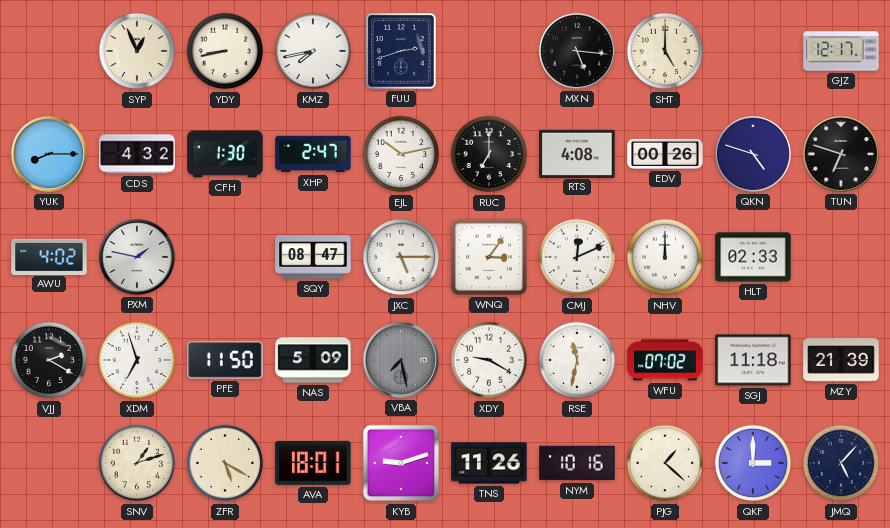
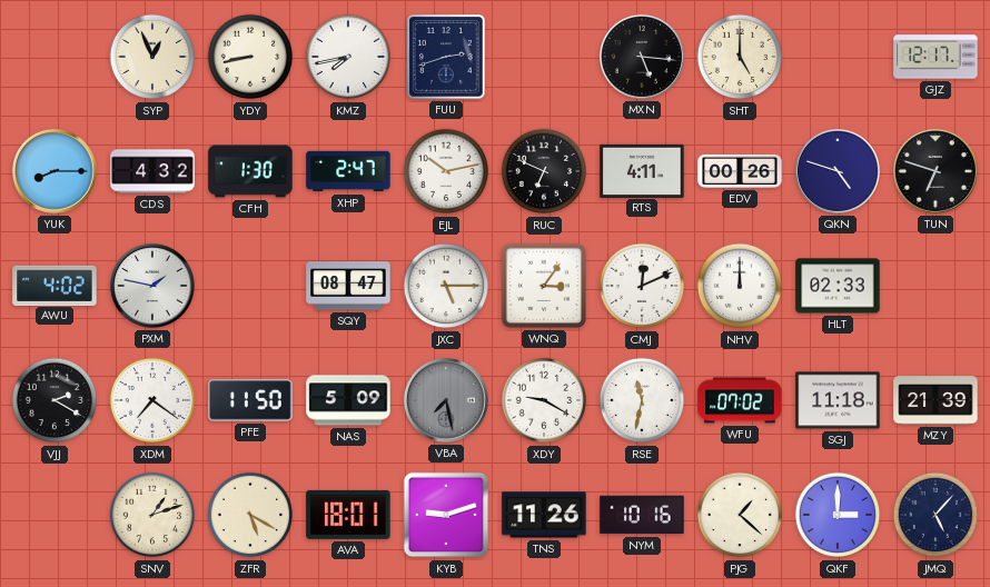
RUC: 7:00 -> 6:49 (544, 171)
RTS: 4:08 -> 4:11 (642, 170)
XDM: 6:57 -> 7:21 (152, 400)
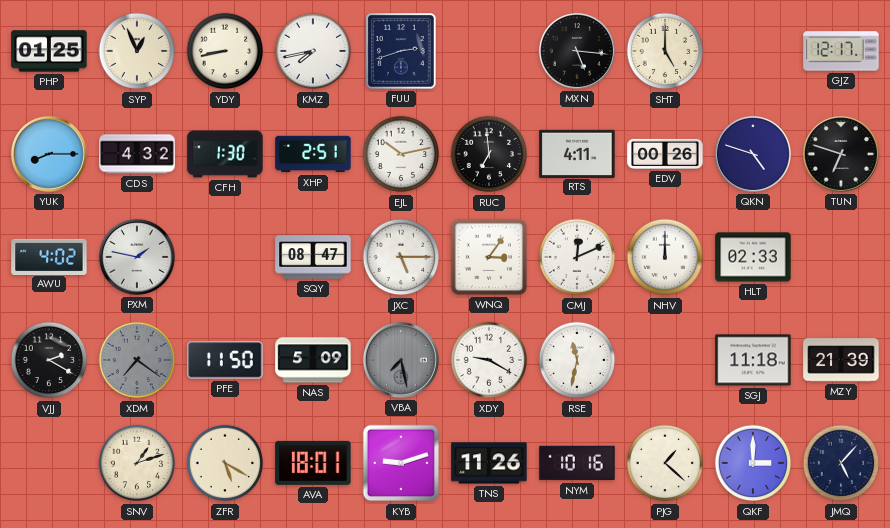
PHP: none -> 01:25 (49, 51)
XHP: 2:47 -> 2:51 (313, 154)
RUC: 6:49 -> 6:59 (489, 154)
XDM dial: white -> grey (137, 360)
WFU: 07:02 -> none (740, 400)
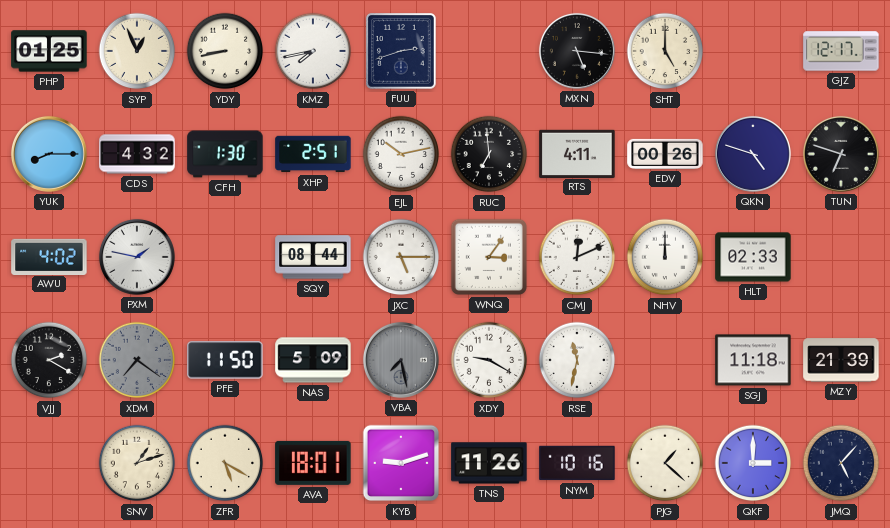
SQY: 08:47 -> 08:44 (313, 257)
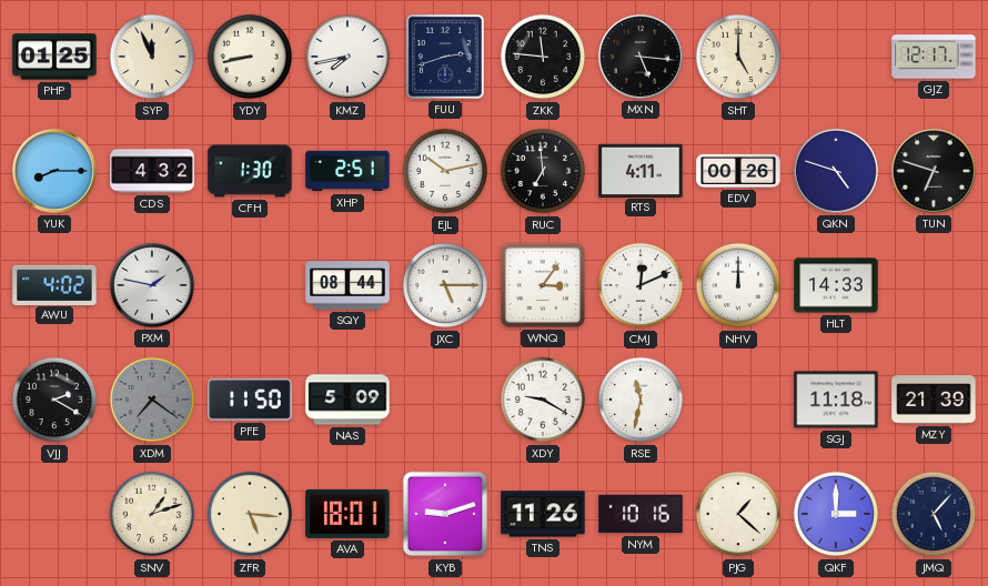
SYP: 12:56 -> 11:56 (152, 57)
ZKK: none -> 11:46 (543, 57)
HLT: 02:33 -> 14:33 (836, 285)
VBA: 7:28 -> none (401, 360)
ZFR: 5:20 -> 5:16 (250, 514)
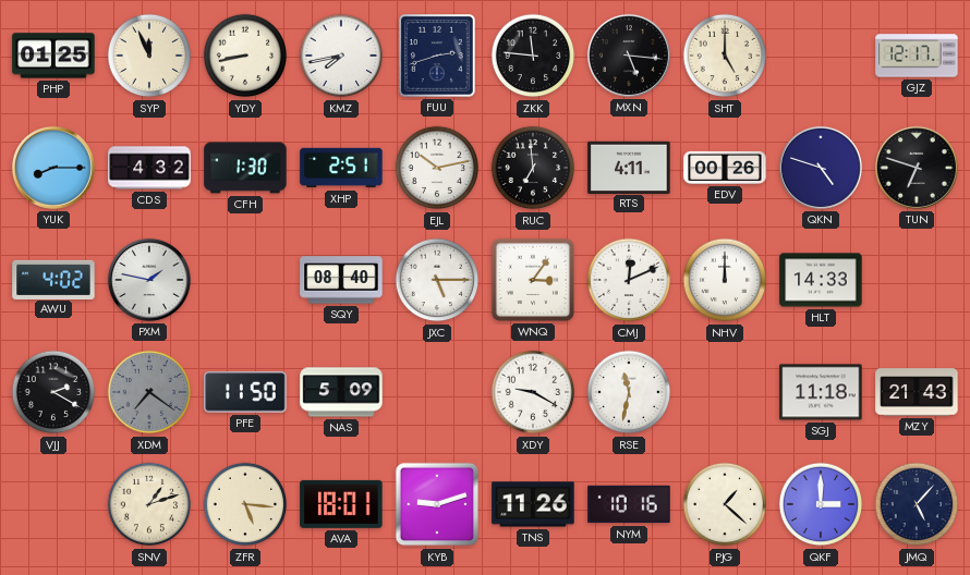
SQY: 08:44 -> 08:40 (341, 280)
MZY: 21:39 -> 21:43 (917, 392)
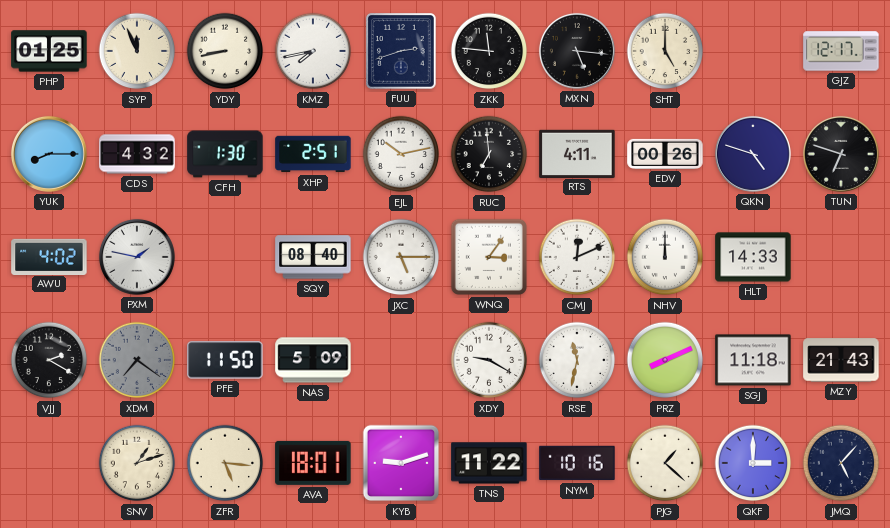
PRZ: none -> 8:11 (665, 360)
TNS: 11:26 -> 11:22 (489, 463)
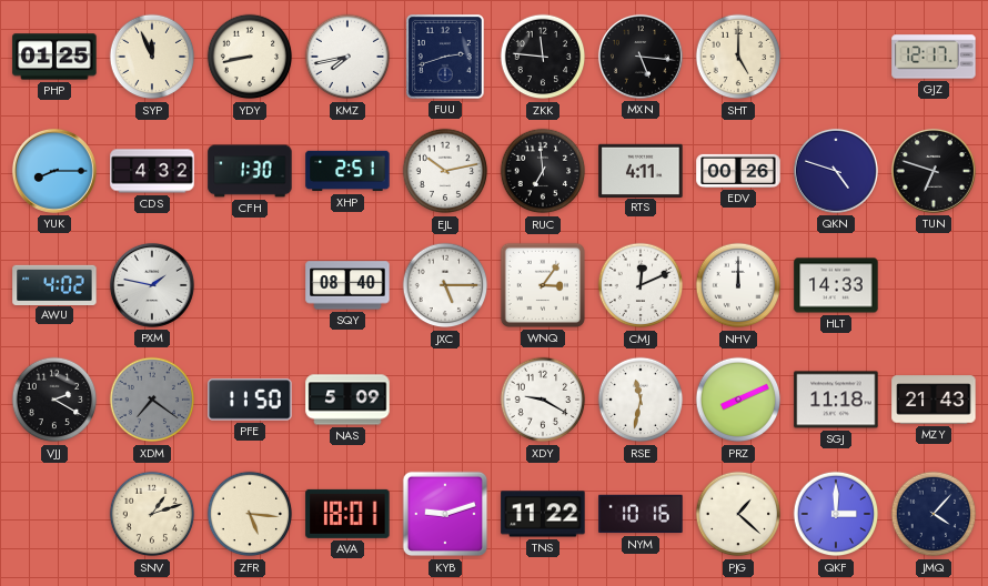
JMQ: 5:07 -> 4:07 (934, 514)
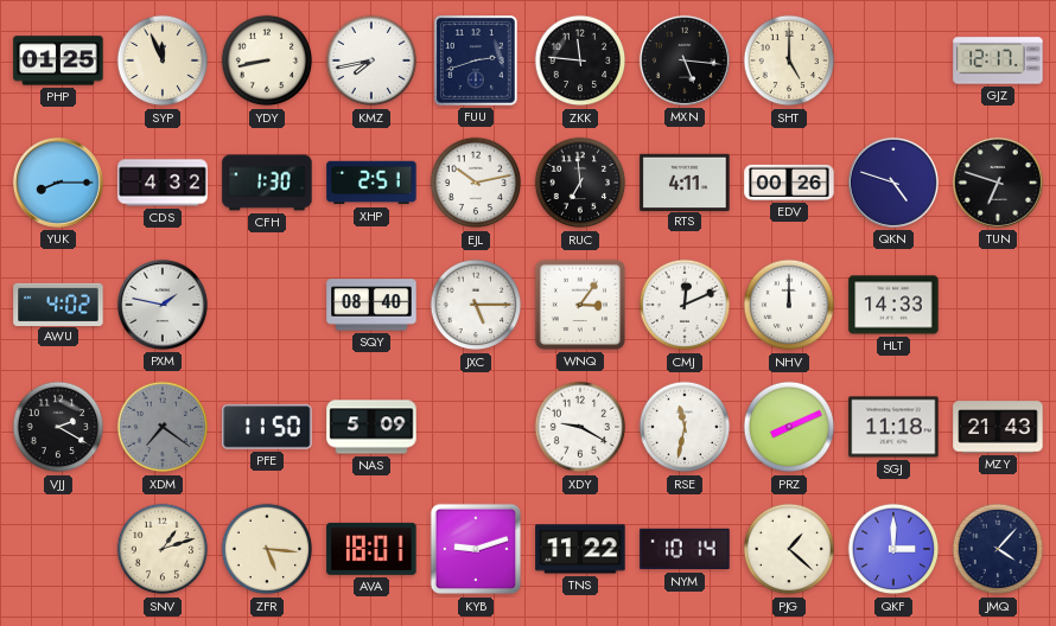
NYM: 10:16 -> 10:14 (685, 549)
